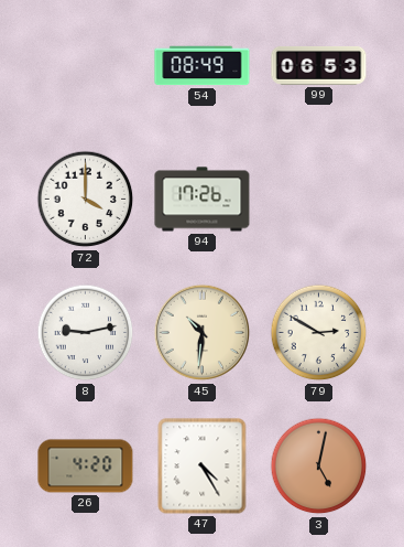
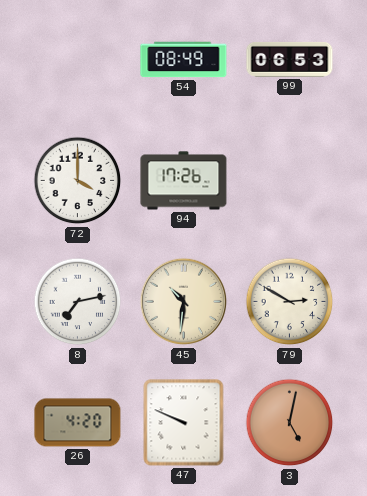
8: 9:13 -> 7:13 (78, 302)
47: 4:25 -> 9:49 (184, 423)
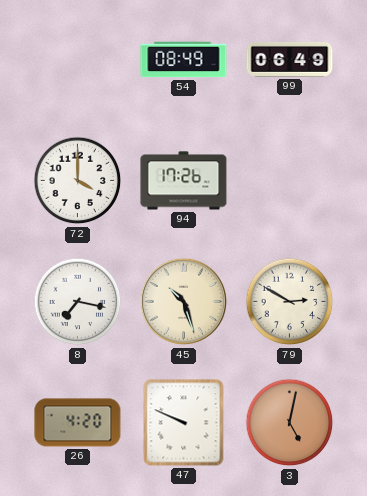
99: 06:53 -> 06:49 (290, 59)
8: 7:13 -> 7:17 (78, 302)
45: 10:31 -> 10:27 (184, 302)
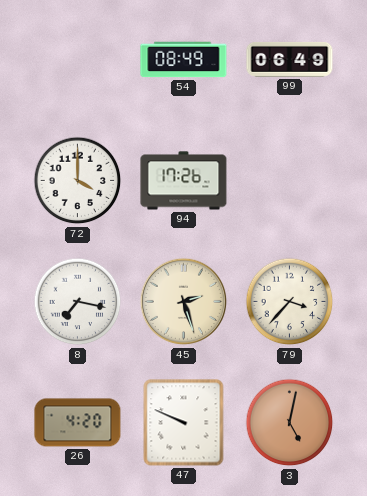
45: 10:27 -> 2:27 (184, 302)
79: 2:50 -> 3:37 (290, 302)
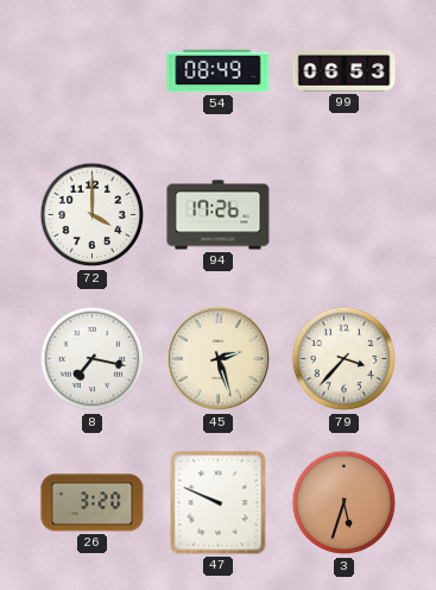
99: 06:49 -> 06:53 (345, 70)
26: 4:20 -> 3:20 (93, 503)
3: 5:02 -> 5:33 (345, 503)
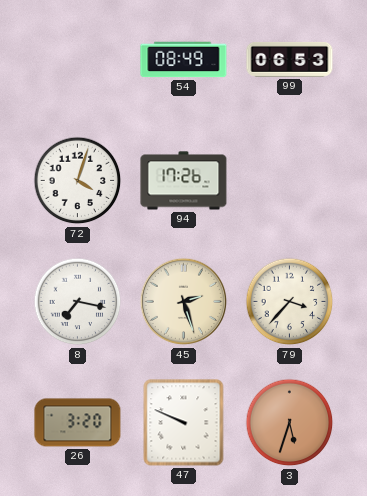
72: 4:00 -> 4:03 (78, 181)
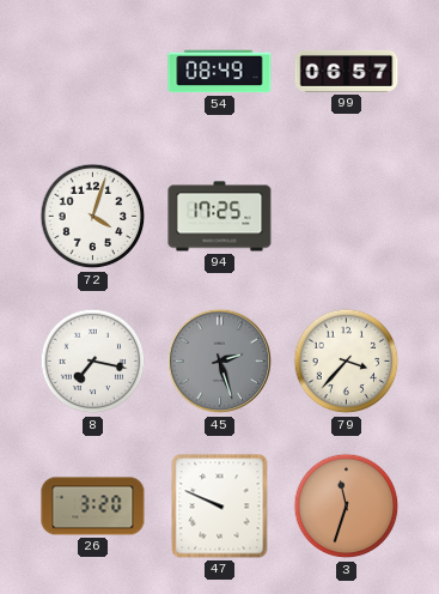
99: 06:53 -> 06:57 (347, 71)
94: 17:26 -> 17:25 (220, 217)
45 dial: cream -> grey (220, 362)
3: 5:33 -> 11:33 (347, 507)
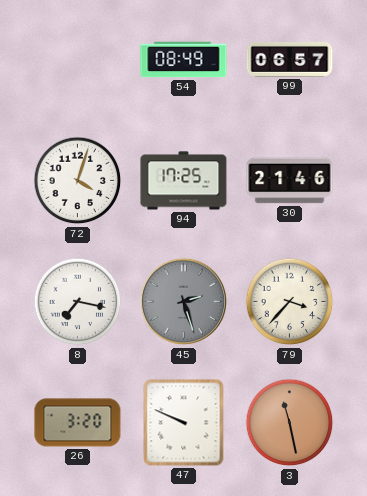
30: none -> 21:46 (290, 181)
3: 11:33 -> 11:28 (290, 423)
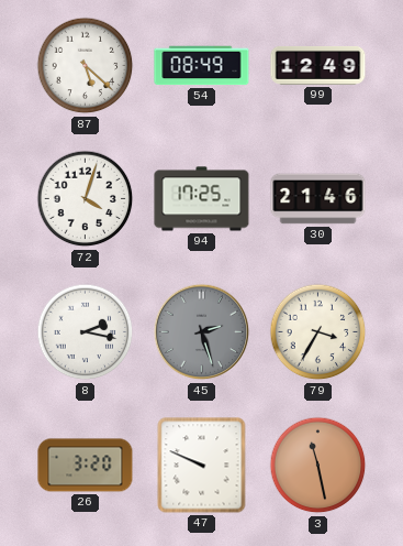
87: none -> 5:22 (86, 66)
99: 06:57 -> 12:49 (318, 65)
8: 7:17 -> 2:17 (86, 332)
79: 3:37 -> 3:35 (318, 332)
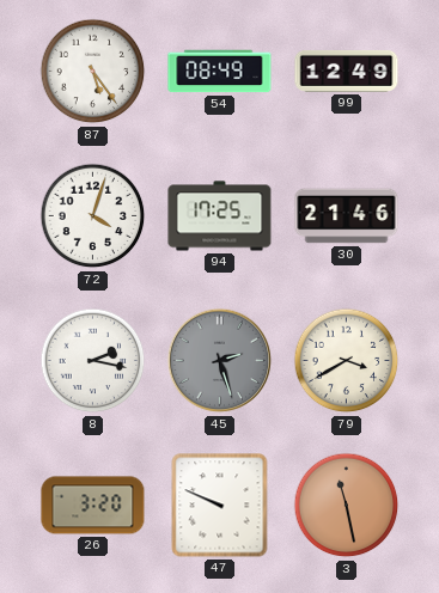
87: 5:22 -> 5:24 (93, 72)
79: 3:35 -> 3:40 (347, 361)
